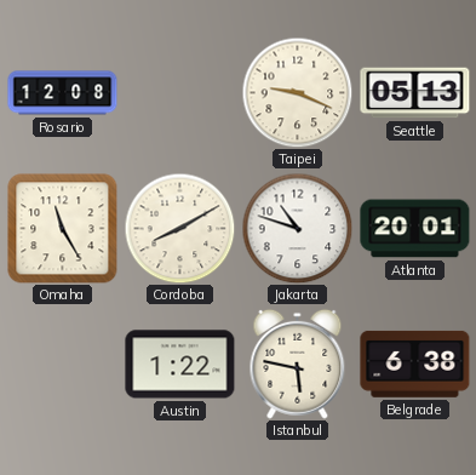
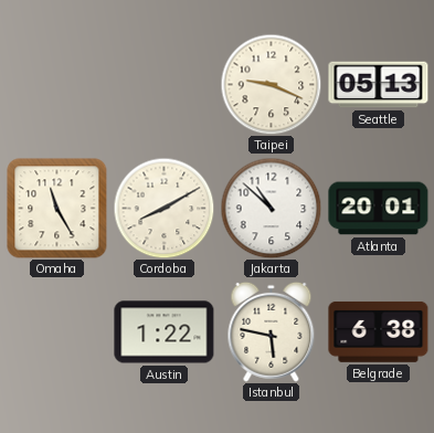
Rosario: 12:08 -> none (63, 93)
Jakarta: 10:48 -> 10:52 (271, 208)
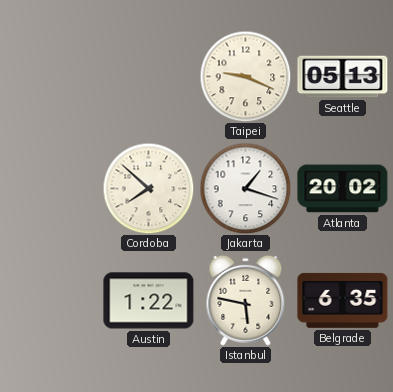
Omaha: 11:25 -> none (57, 209)
Cordoba: 8:10 -> 7:52 (148, 188)
Jakarta: 10:52 -> 1:18 (245, 188)
Atlanta: 20:01 -> 20:02 (343, 189)
Belgrade: 6:38 -> 6:35 (343, 300)
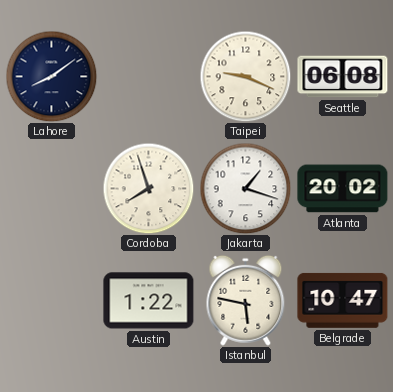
Lahore: none -> 8:09 (51, 76)
Seattle: 05:13 -> 06:08 (343, 77)
Cordoba: 7:52 -> 7:57 (148, 188)
Belgrade: 6:35 -> 10:47 (343, 300)
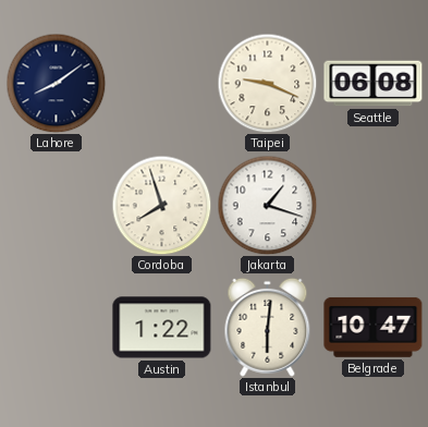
Atlanta: 20:02 -> none (343, 189)
Istanbul: 5:47 -> 6:01 (268, 327)
